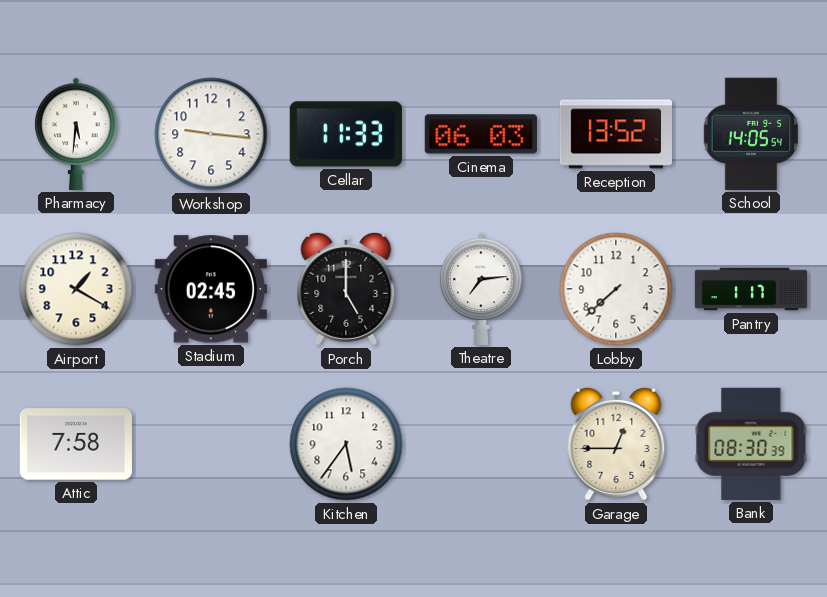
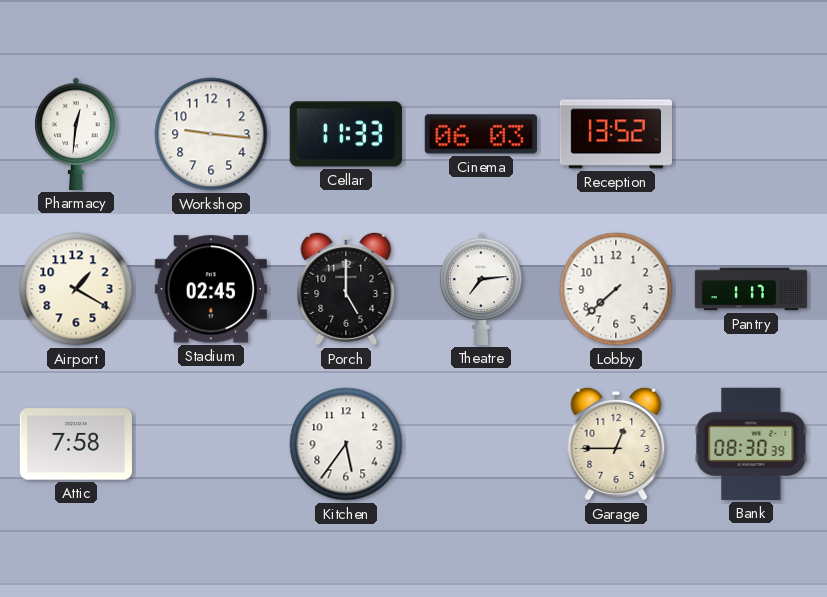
Pharmacy: 5:31 -> 12:31 (76, 134)
School: 14:05 -> none (751, 134)
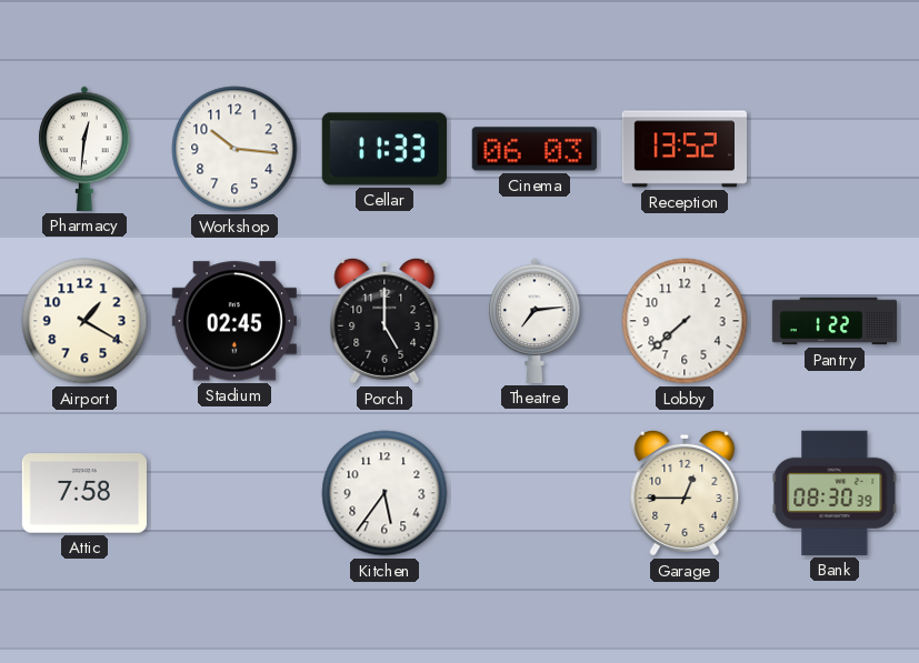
Workshop: 9:16 -> 10:16 (234, 149)
Pantry: 1:17 -> 1:22 (835, 321)
